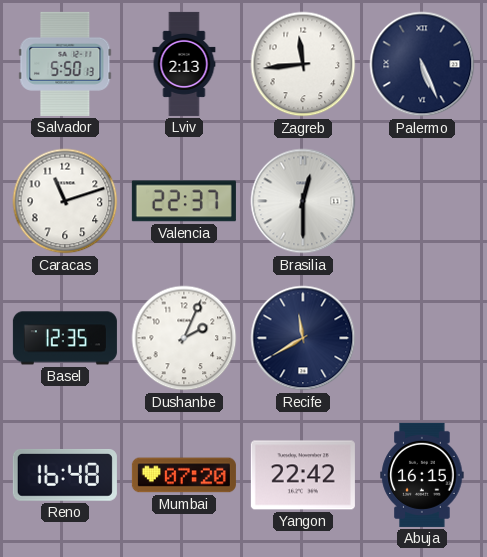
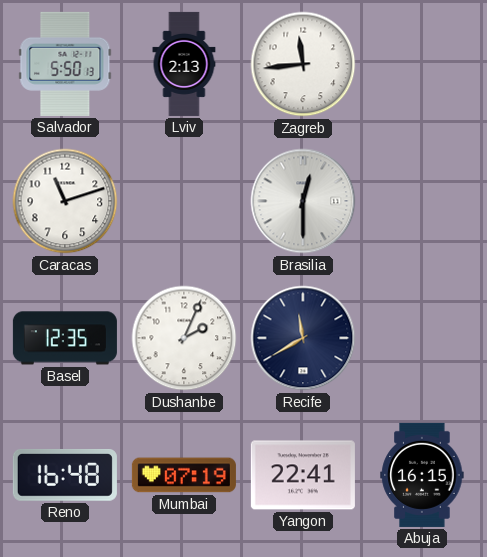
Palermo: 5:26 -> none (422, 64)
Valencia: 22:37 -> none (184, 201)
Mumbai: 07:20 -> 07:19 (184, 475)
Yangon: 22:42 -> 22:41 (303, 475)
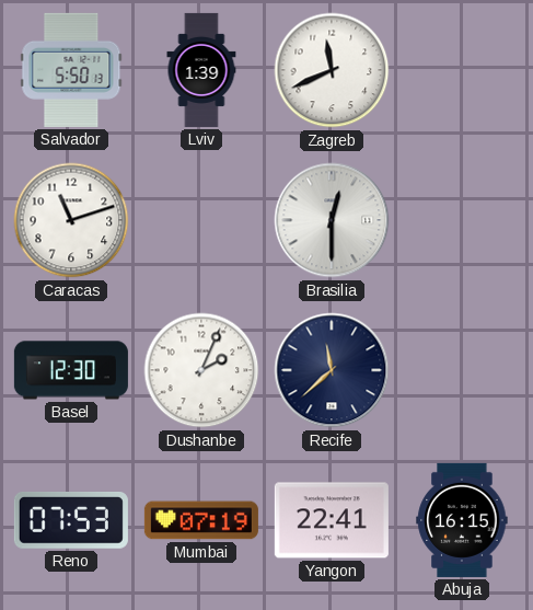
Lviv: 2:13 -> 1:39 (201, 70)
Zagreb: 11:44 -> 11:41 (332, 70)
Basel: 12:35 -> 12:30 (71, 370)
Recife: 11:40 -> 11:38 (332, 370)
Reno: 16:48 -> 07:53 (71, 521)
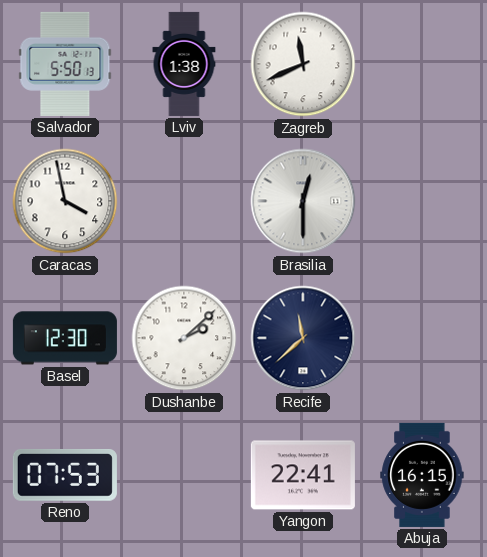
Lviv: 1:39 -> 1:38 (184, 64)
Caracas: 11:12 -> 3:58 (65, 201)
Dushanbe: 2:04 -> 2:08 (184, 338)
Mumbai: 07:19 -> none (201, 520)
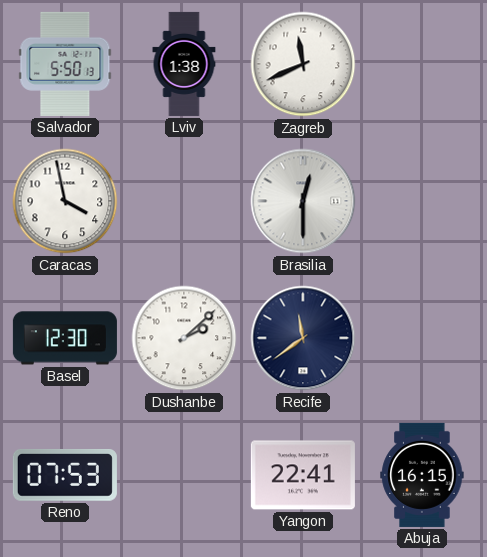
Recife: 11:38 -> 11:39 (303, 338)
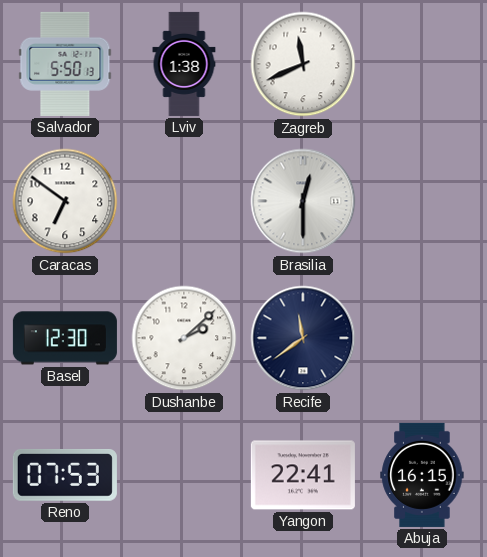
Caracas: 3:58 -> 6:51 (65, 201)
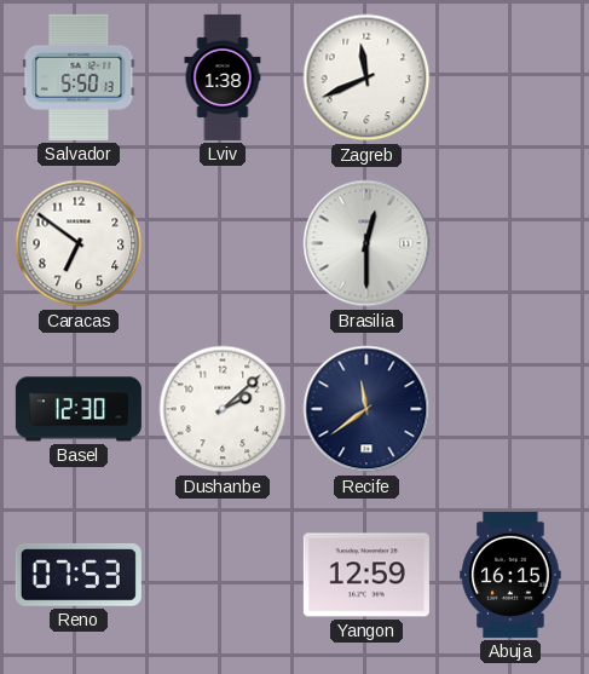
Yangon: 22:41 -> 12:59 (366, 575)
